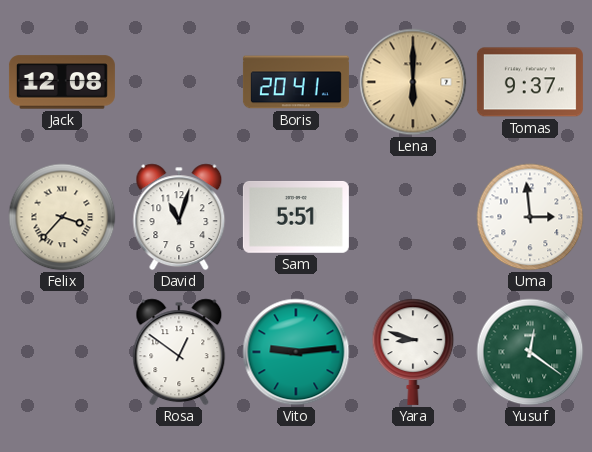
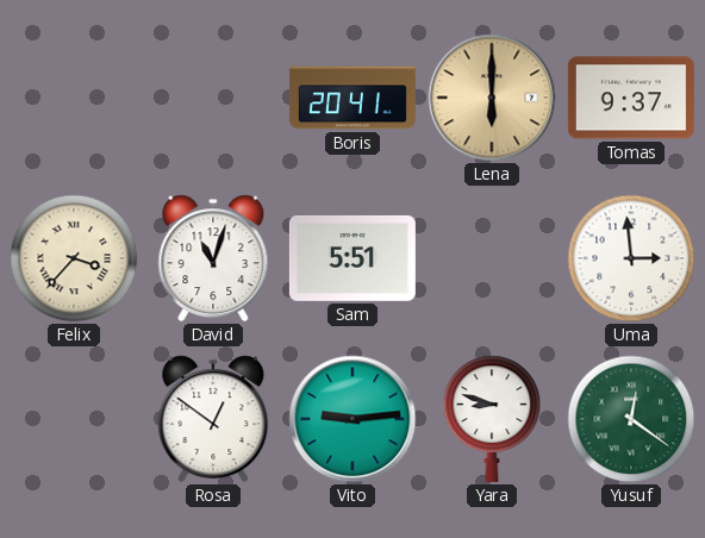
Jack: 12:08 -> none (62, 82)
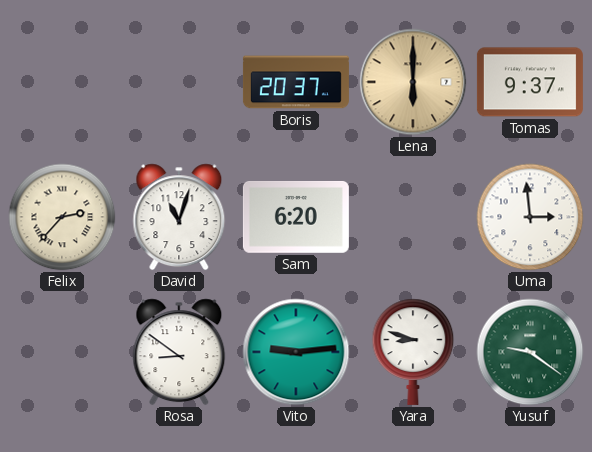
Boris: 20:41 -> 20:37 (296, 82)
Felix: 3:37 -> 2:37 (62, 217)
Sam: 5:51 -> 6:20 (296, 217)
Rosa: 12:51 -> 8:51 (179, 352)
Yusuf: 12:21 -> 9:21 (530, 352)
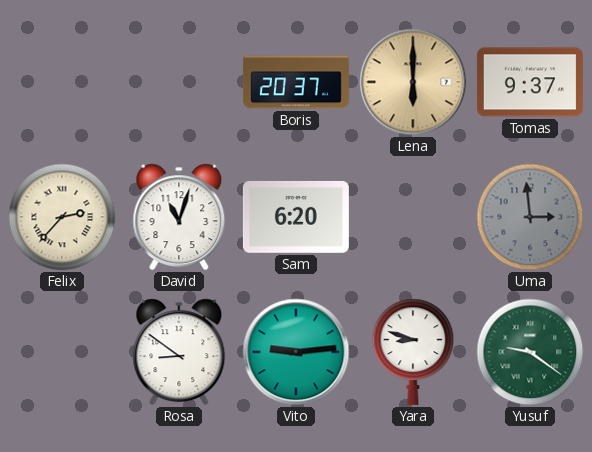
Uma dial: white -> grey (530, 217)
